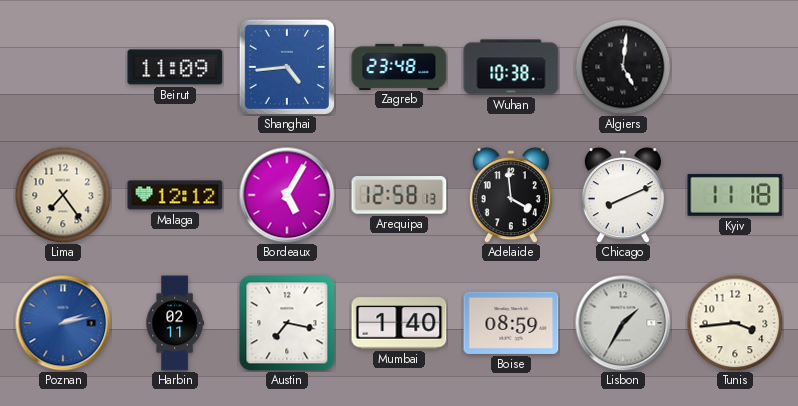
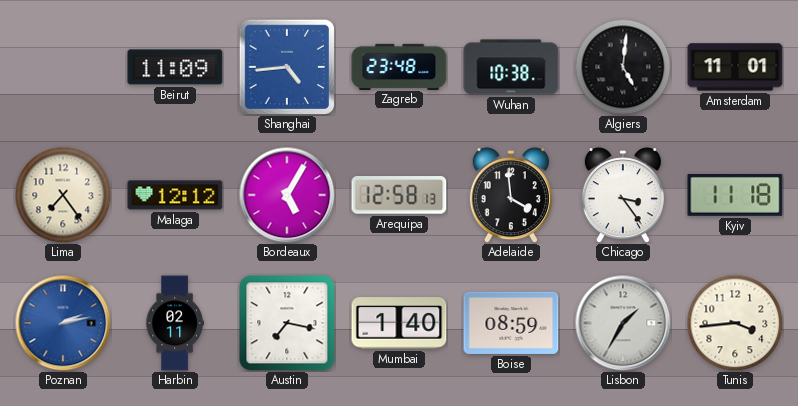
Amsterdam: none -> 11:01 (735, 67)
Chicago: 8:11 -> 3:24 (623, 195)
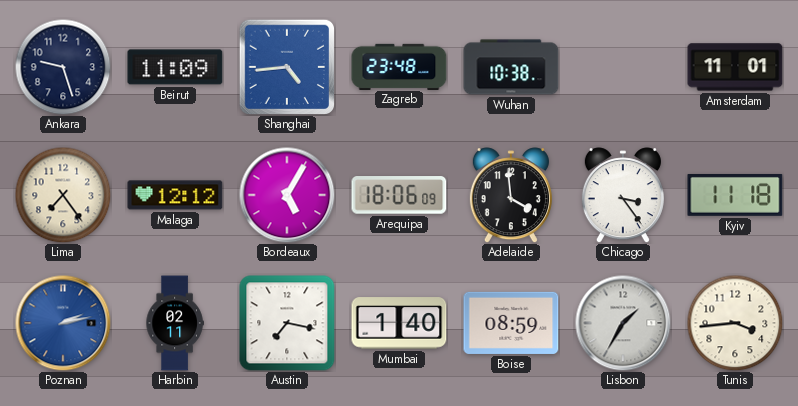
Ankara: none -> 9:27 (63, 67)
Algiers: 5:01 -> none (623, 67)
Arequipa: 12:58 -> 18:06 (399, 195)
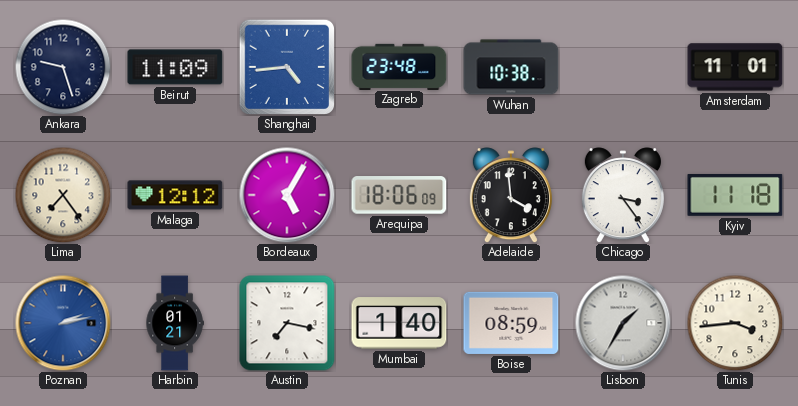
Harbin: 02:11 -> 01:21 (175, 323)
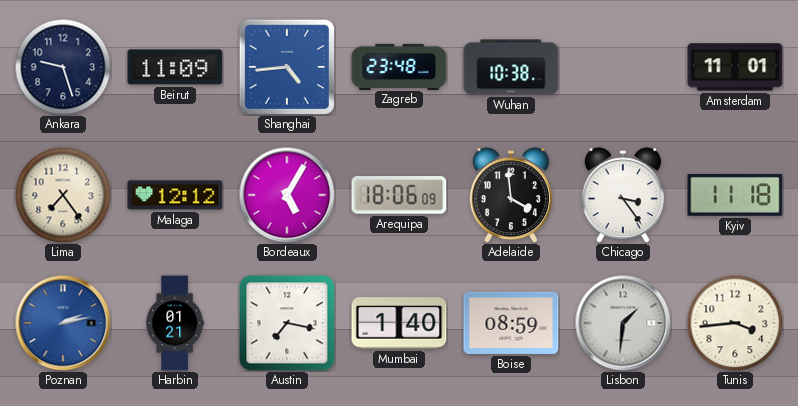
Lisbon: 1:35 -> 1:31 (623, 323)
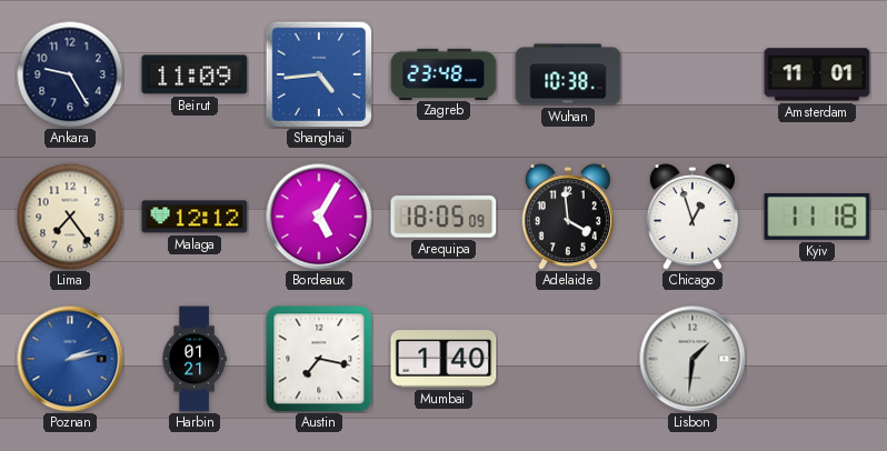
Ankara: 9:27 -> 9:25 (70, 74)
Arequipa: 18:06 -> 18:05 (443, 217)
Chicago: 3:24 -> 12:57 (692, 217)
Boise: 08:59 -> none (511, 323)
Tunis: 3:44 -> none (735, 323)
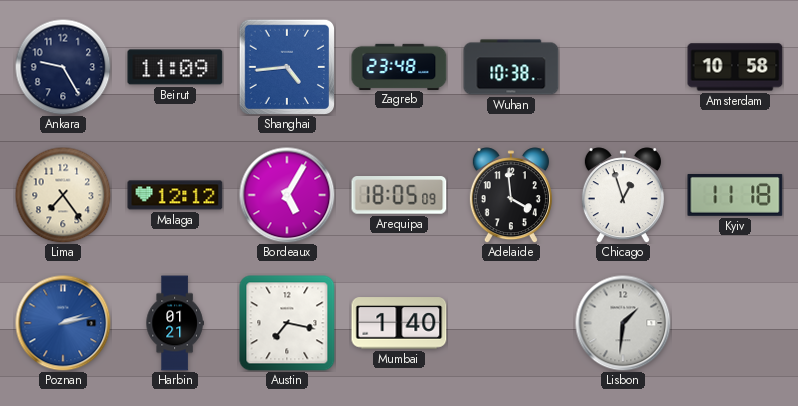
Amsterdam: 11:01 -> 10:58 (735, 67)
